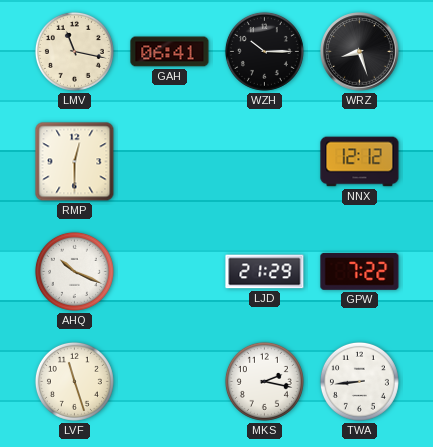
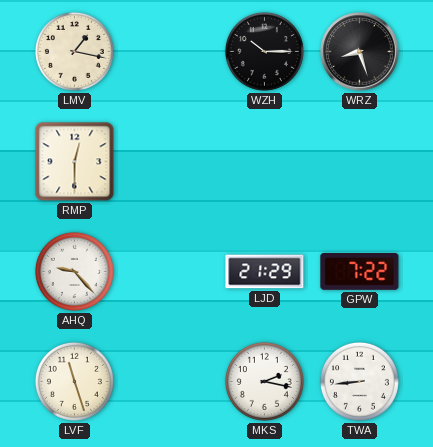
LMV: 11:17 -> 1:17 (74, 51)
GAH: 06:41 -> none (170, 52)
NNX: 12:12 -> none (360, 162)
AHQ: 10:19 -> 9:23 (74, 271)
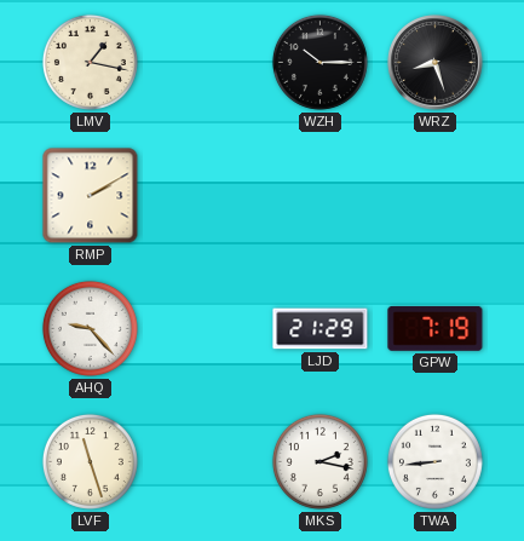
RMP: 12:30 -> 2:10 (91, 196)
GPW: 7:22 -> 7:19 (436, 328)
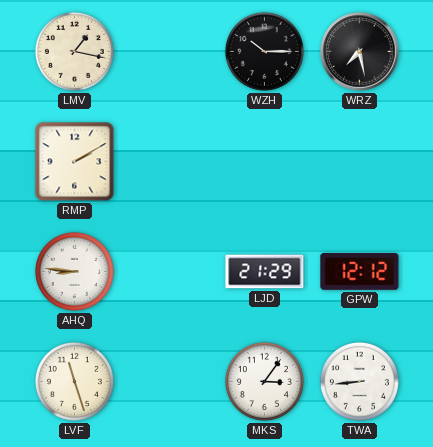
WRZ: 8:27 -> 7:28 (360, 52)
AHQ: 9:23 -> 8:46 (74, 271)
GPW: 7:19 -> 12:12 (360, 271)
MKS: 2:17 -> 3:06 (264, 381)
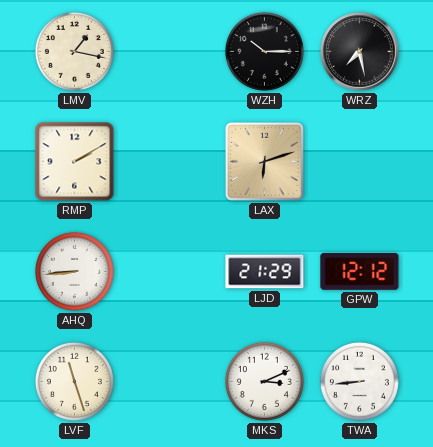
LAX: none -> 6:12 (264, 161)
AHQ: 8:46 -> 8:44 (74, 271)
MKS: 3:06 -> 3:11 (264, 381)
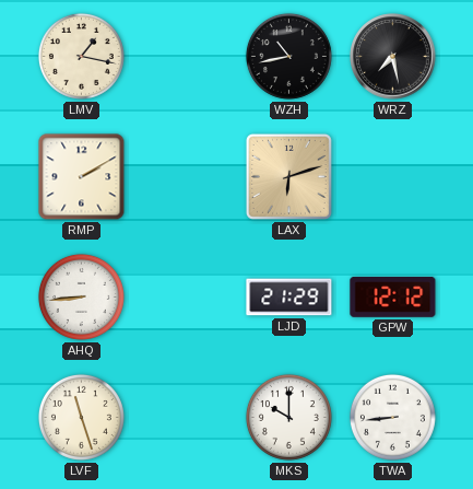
WZH: 10:15 -> 10:43 (288, 56)
MKS: 3:11 -> 10:00 (288, 417)
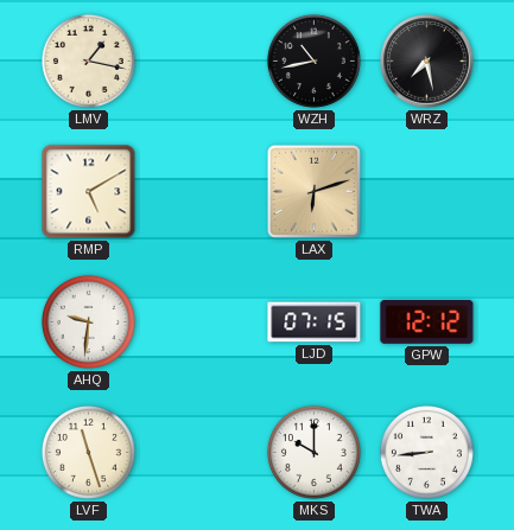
RMP: 2:10 -> 5:10 (89, 192)
AHQ: 8:44 -> 9:31 (88, 321)
LJD: 21:29 -> 07:15 (315, 323)
